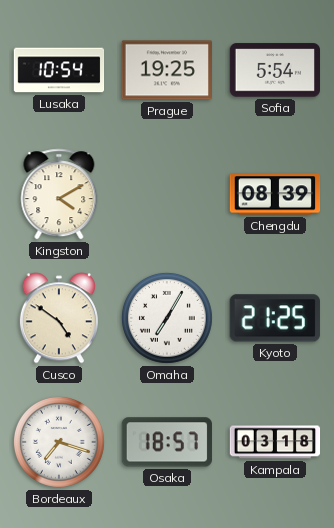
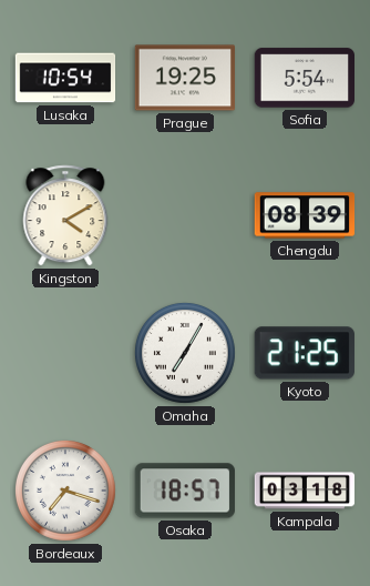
Cusco: 4:51 -> none (59, 318)
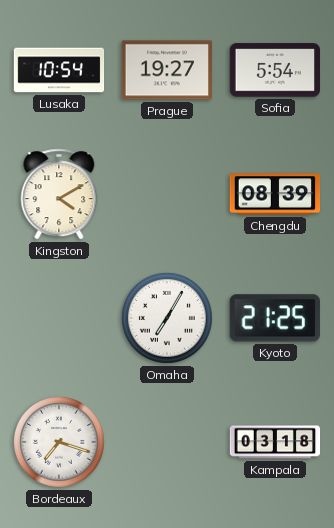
Prague: 19:25 -> 19:27 (167, 70)
Osaka: 18:57 -> none (185, 491)
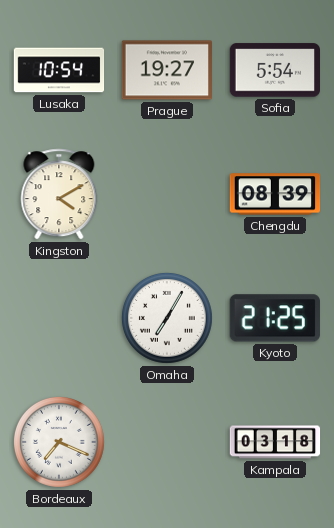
Bordeaux: 7:18 -> 7:19 (59, 442)
